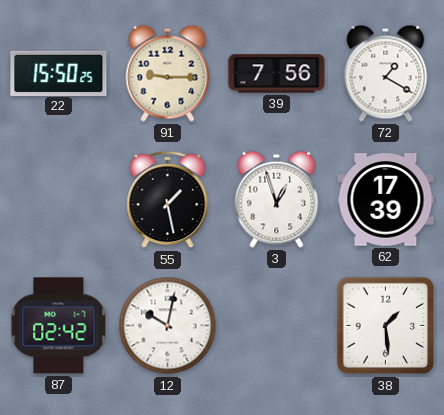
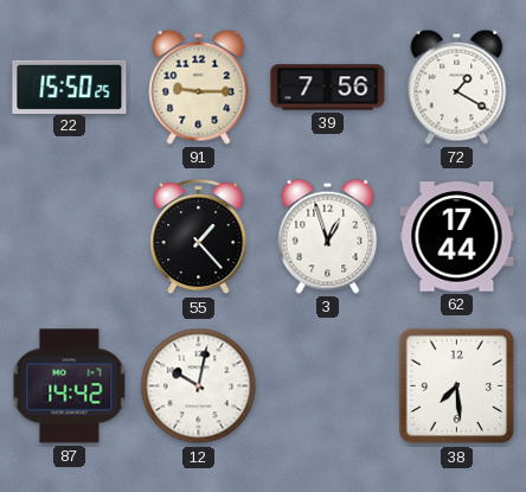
55: 1:28 -> 1:23 (199, 237)
62: 17:39 -> 17:44 (457, 237)
87: 02:42 -> 14:42 (70, 386)
38: 1:29 -> 7:29 (457, 386)
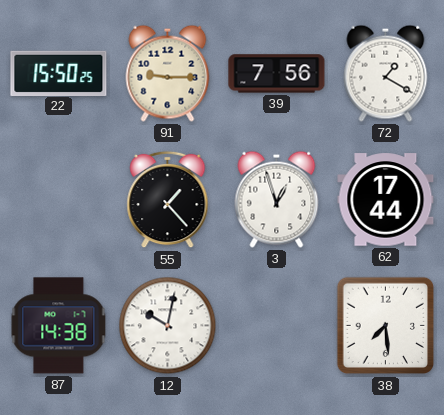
87: 14:42 -> 14:38 (59, 326)
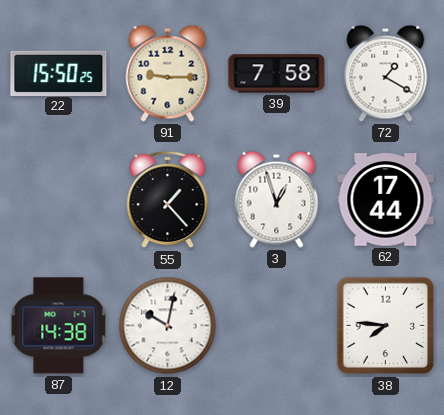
39: 7:56 -> 7:58 (277, 74)
38: 7:29 -> 7:46 (386, 326)
